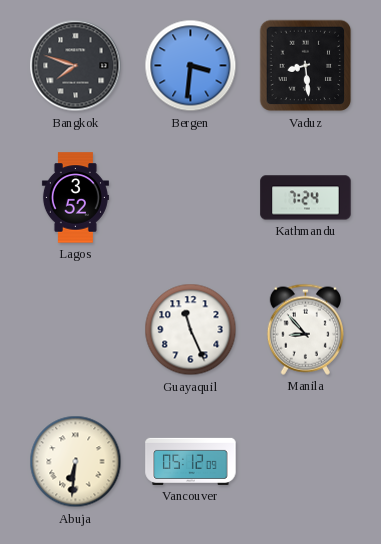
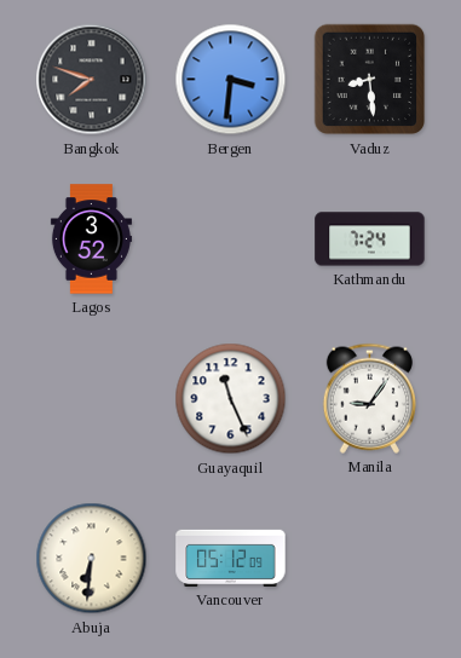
Manila: 8:53 -> 9:06 (369, 398)
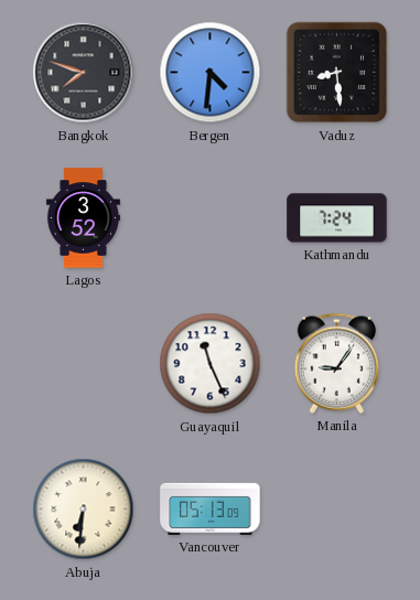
Bergen: 3:31 -> 4:31 (211, 73)
Vancouver: 05:12 -> 05:13 (211, 508)
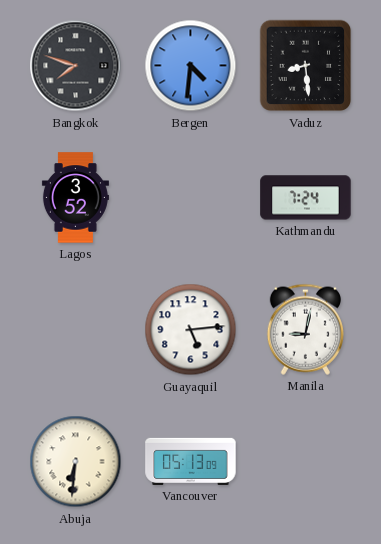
Guayaquil: 11:26 -> 5:14 (191, 330)
Manila: 9:06 -> 9:02 (305, 329)
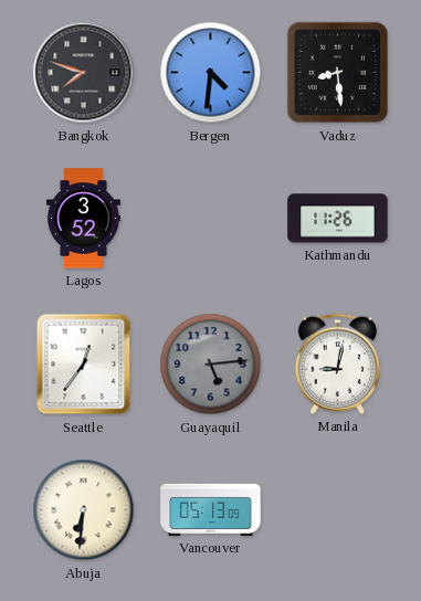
Kathmandu: 7:24 -> 11:26 (338, 219)
Seattle: none -> 12:36 (84, 365)
Guayaquil dial: white -> grey (211, 365)
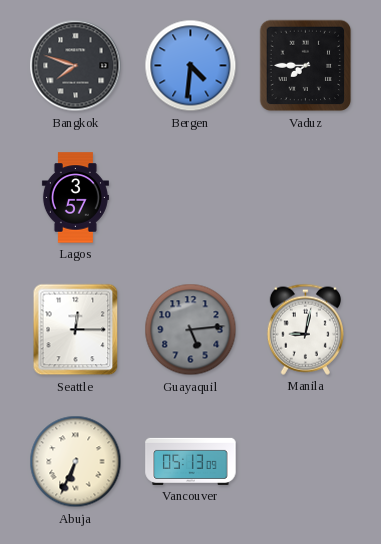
Vaduz: 8:29 -> 7:45 (306, 66)
Lagos: 3:52 -> 3:57 (75, 198)
Kathmandu: 11:26 -> none (338, 219)
Seattle: 12:36 -> 12:15 (76, 330)
Abuja: 6:31 -> 6:34 (76, 462)
